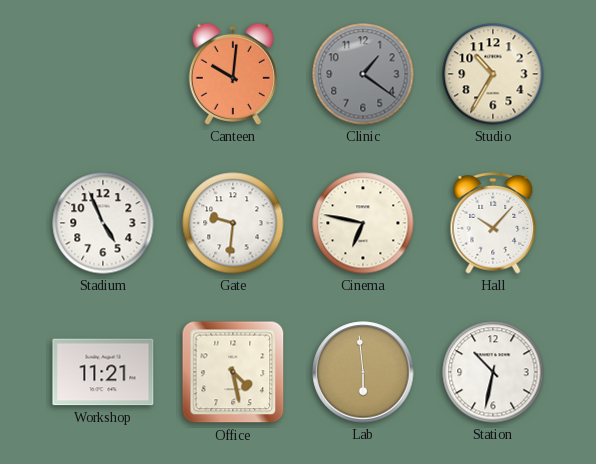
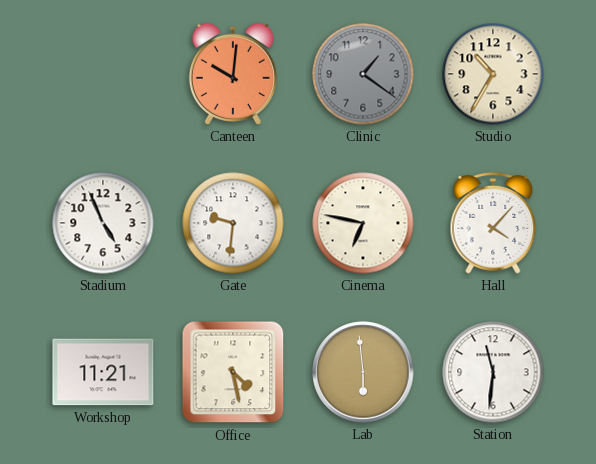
Hall: 10:07 -> 4:07 (493, 224)
Station: 10:32 -> 11:31 (493, 372)
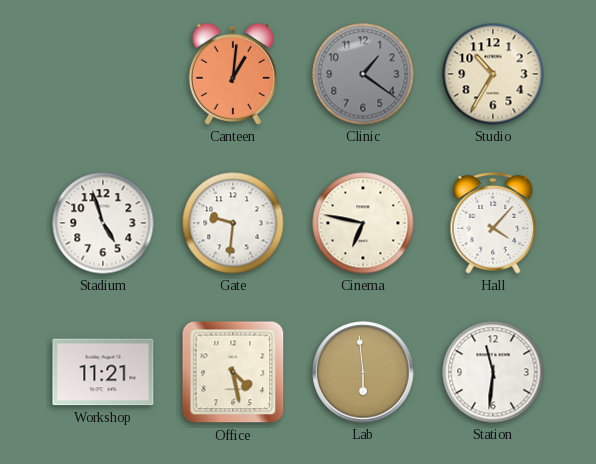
Canteen: 10:01 -> 1:01 (233, 74)
Stadium: 4:56 -> 4:57 (103, 223)
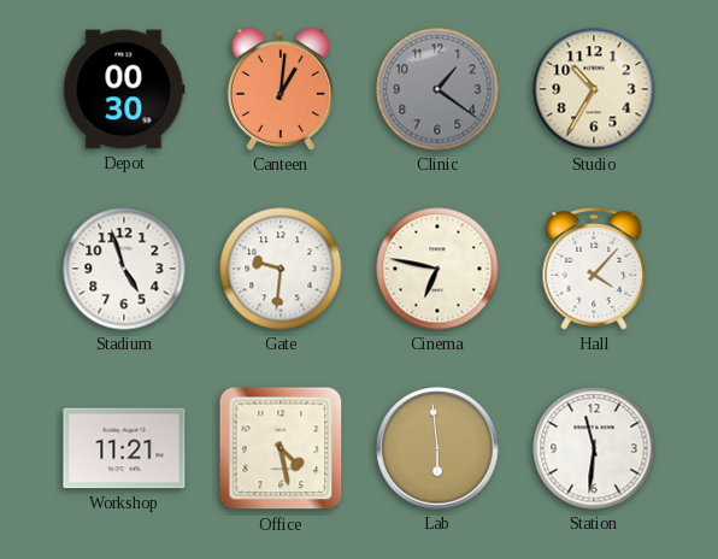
Depot: none -> 00:30 (124, 89)
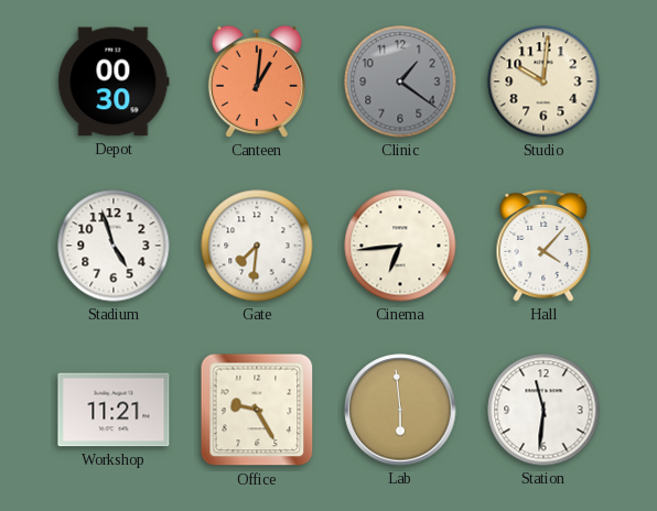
Studio: 10:35 -> 10:01 (543, 81)
Gate: 9:31 -> 7:31 (257, 246)
Cinema: 6:47 -> 6:44 (400, 246)
Office: 4:28 -> 9:25 (257, 410)
